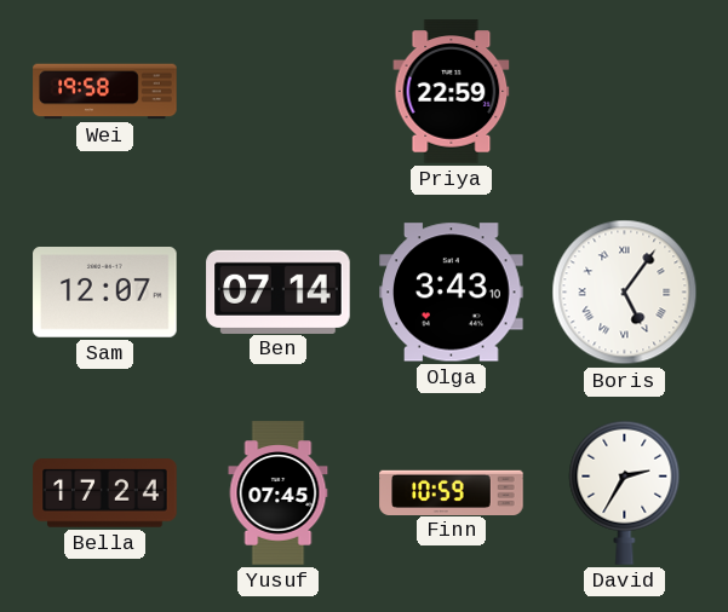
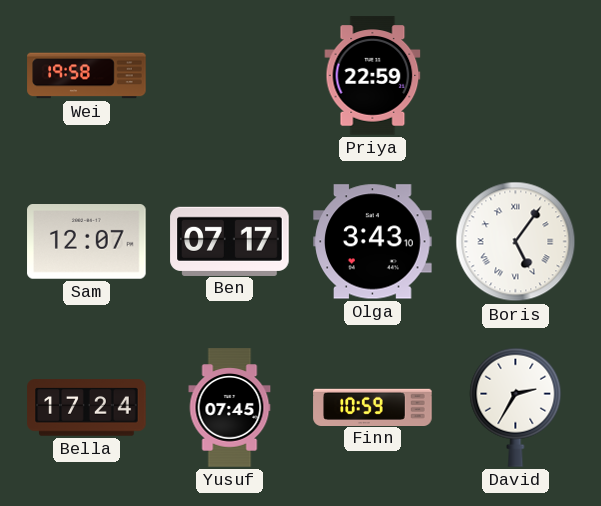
Ben: 07:14 -> 07:17 (230, 241)
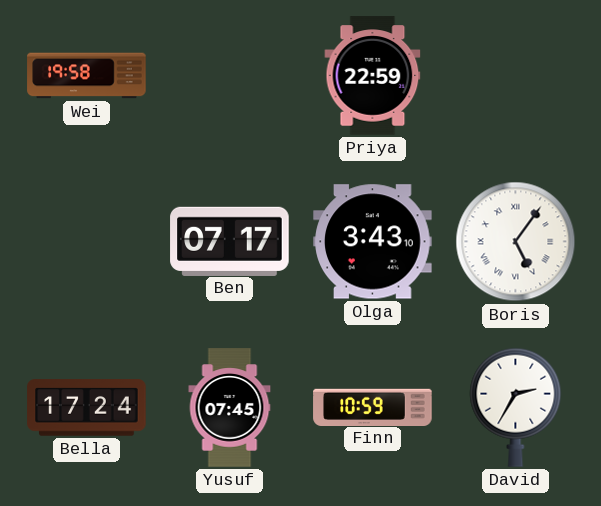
Sam: 12:07 -> none (87, 242)
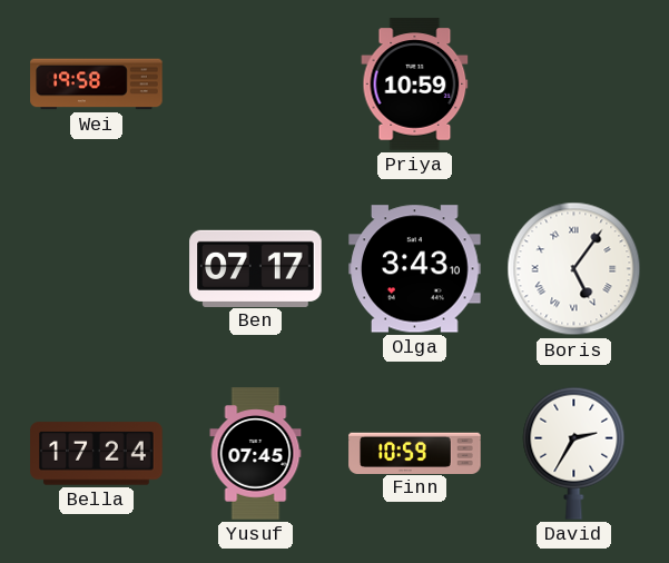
Priya: 22:59 -> 10:59 (415, 85)
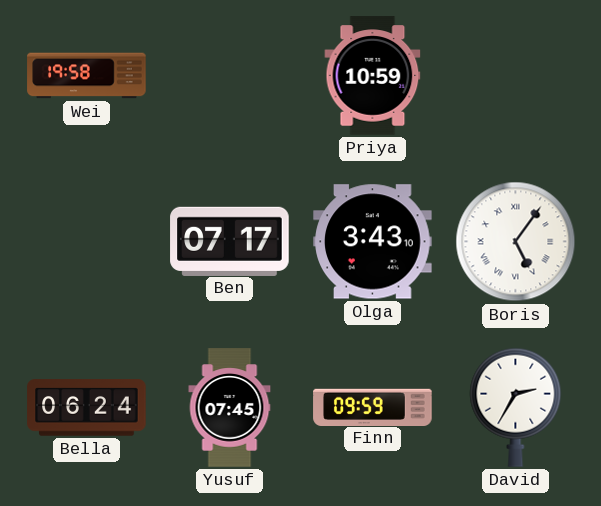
Bella: 17:24 -> 06:24 (87, 408)
Finn: 10:59 -> 09:59 (373, 407)
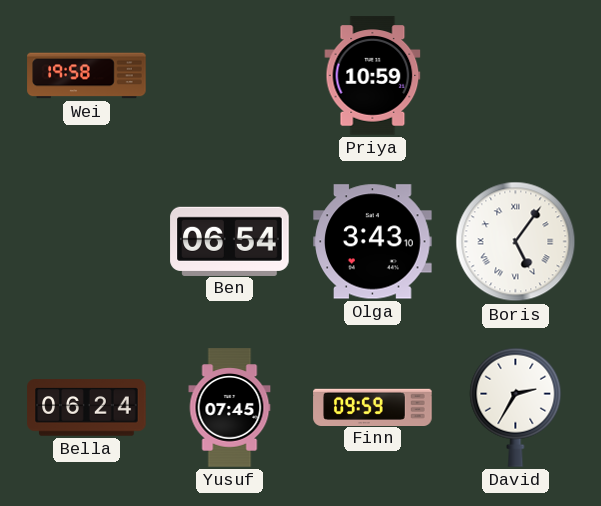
Ben: 07:17 -> 06:54 (230, 241)
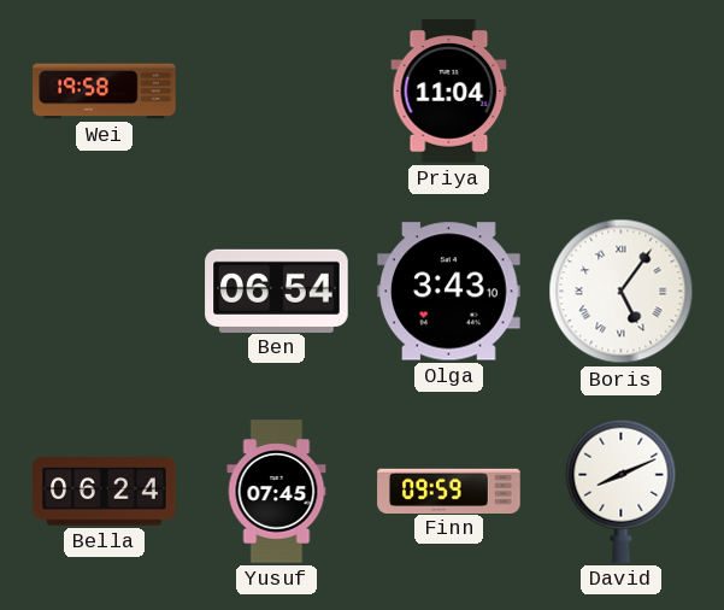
Priya: 10:59 -> 11:04 (449, 92)
David: 2:35 -> 8:11 (622, 491)
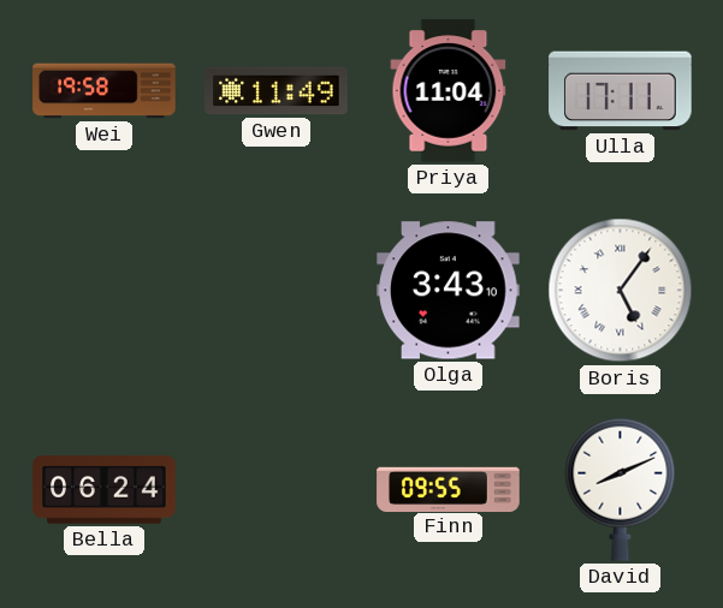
Gwen: none -> 11:49 (277, 91)
Ulla: none -> 17:11 (621, 91)
Ben: 06:54 -> none (277, 291)
Yusuf: 07:45 -> none (277, 492)
Finn: 09:59 -> 09:55 (449, 489)
